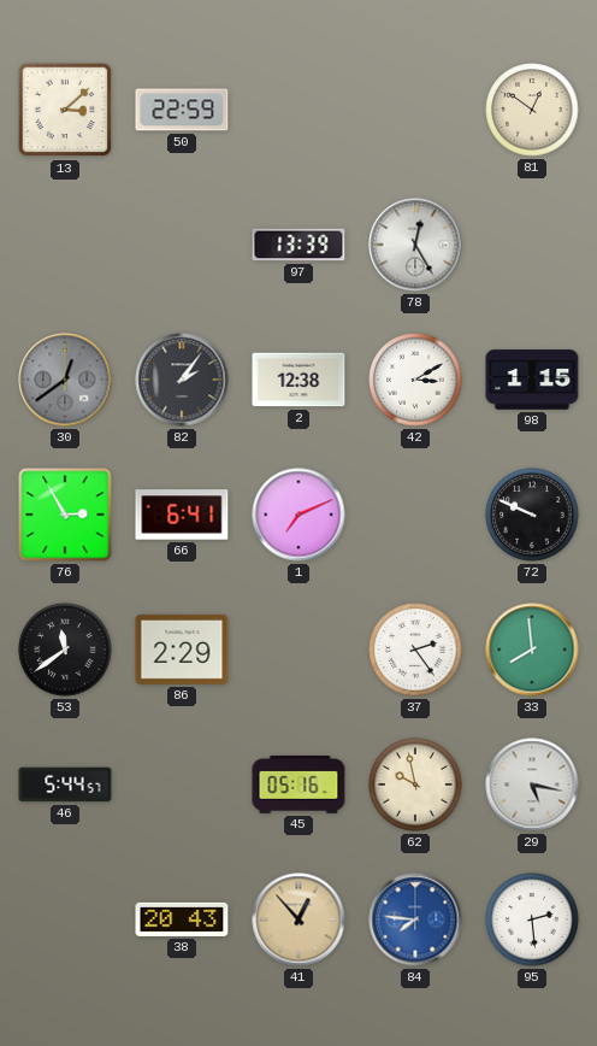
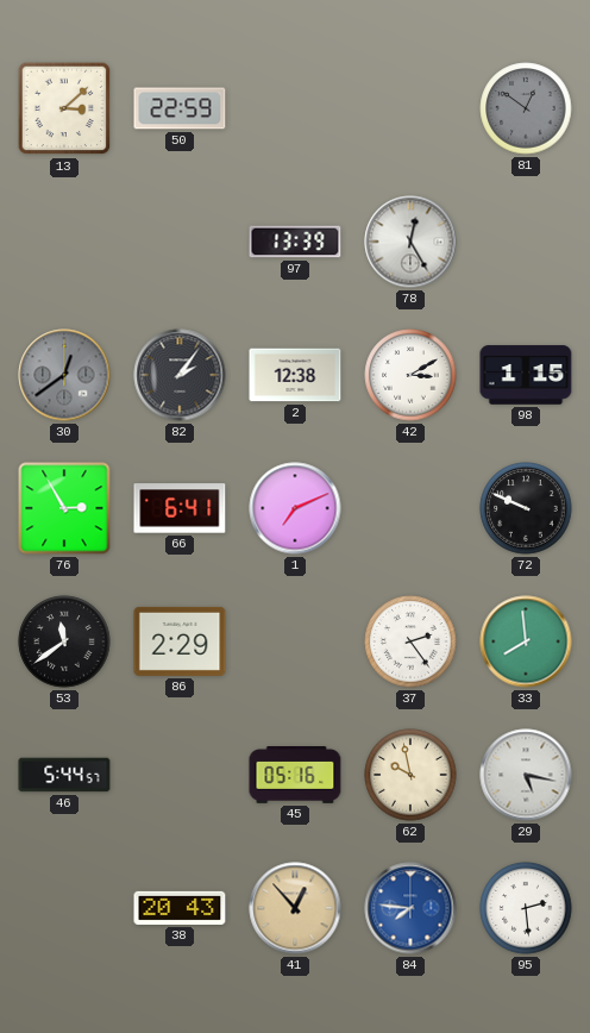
81 dial: cream -> grey (526, 108)
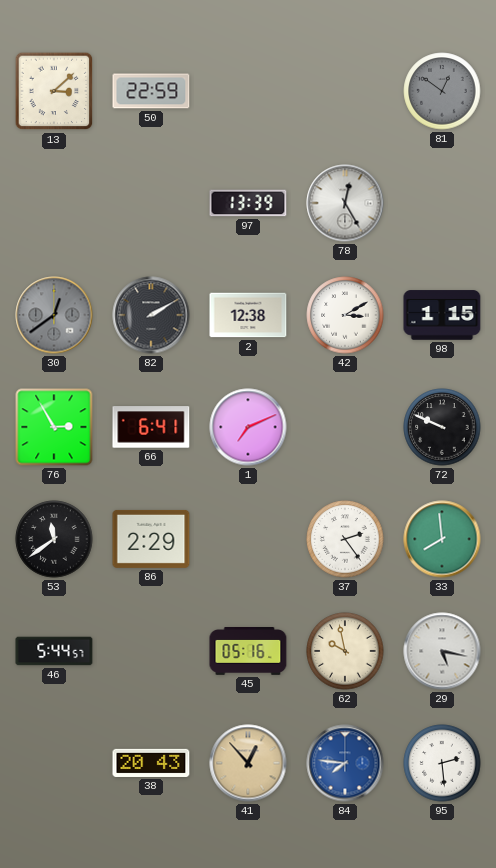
82: 2:06 -> 2:10 (151, 315)
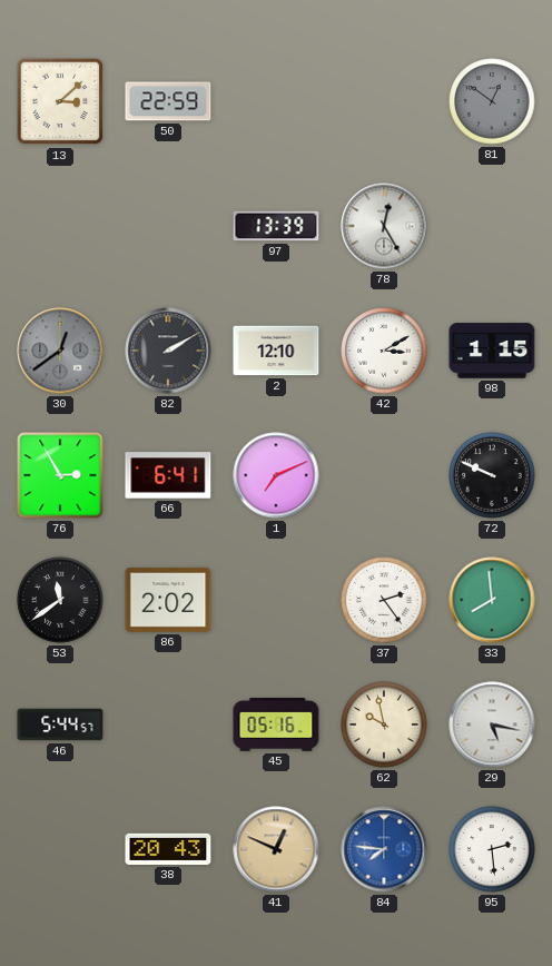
2: 12:38 -> 12:10 (276, 351)
86: 2:29 -> 2:02 (168, 600)
41: 12:53 -> 12:49 (276, 849)
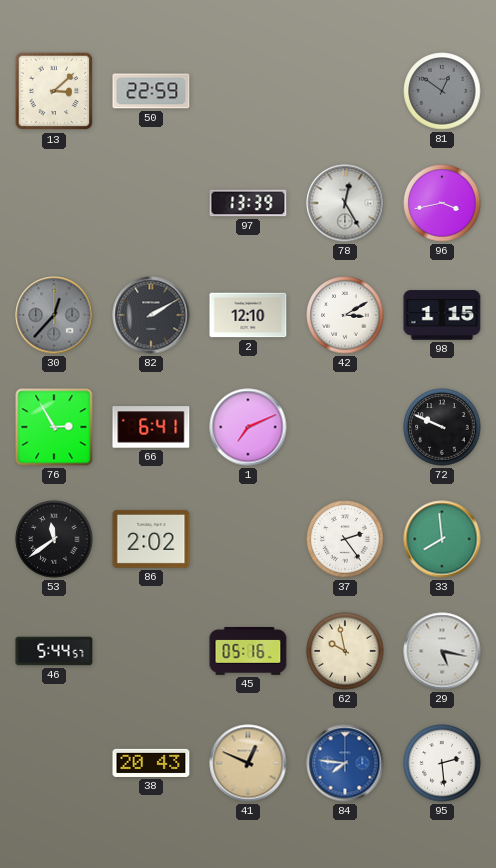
96: none -> 3:43 (442, 203)
30: 12:39 -> 12:37 (54, 315)
